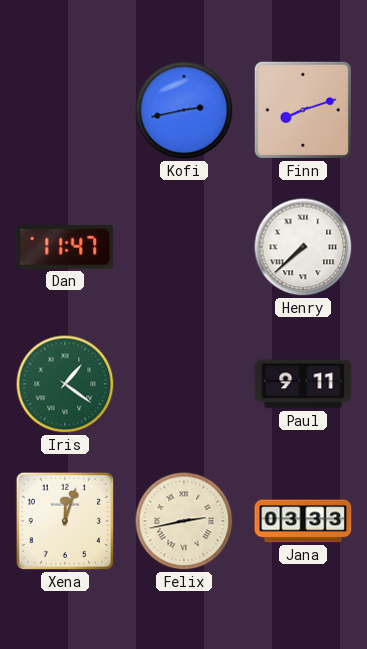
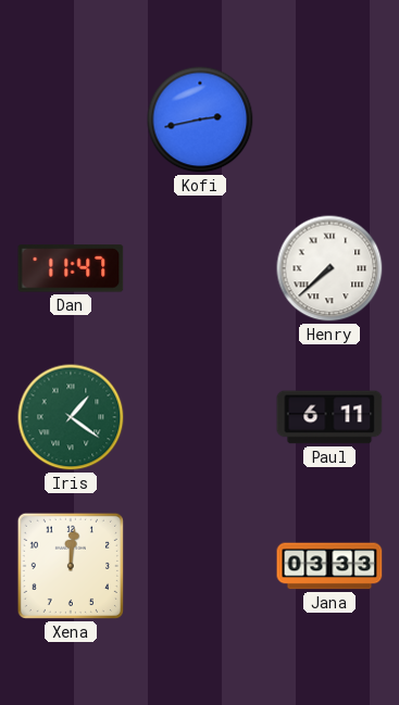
Finn: 8:12 -> none (303, 110)
Paul: 9:11 -> 6:11 (329, 417)
Xena: 12:03 -> 12:01 (71, 566)
Felix: 2:43 -> none (184, 521)
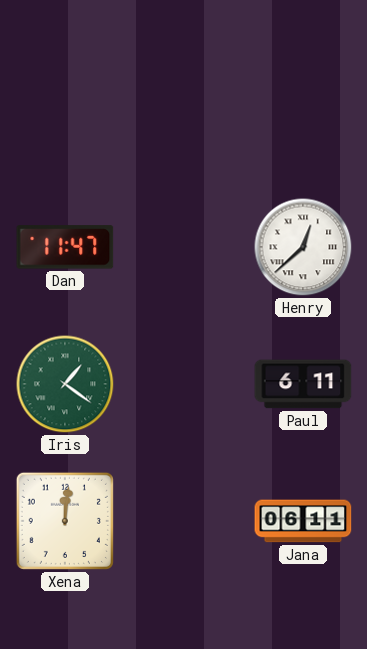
Kofi: 2:43 -> none (200, 119)
Henry: 7:38 -> 12:38 (303, 247)
Jana: 03:33 -> 06:11 (303, 521)
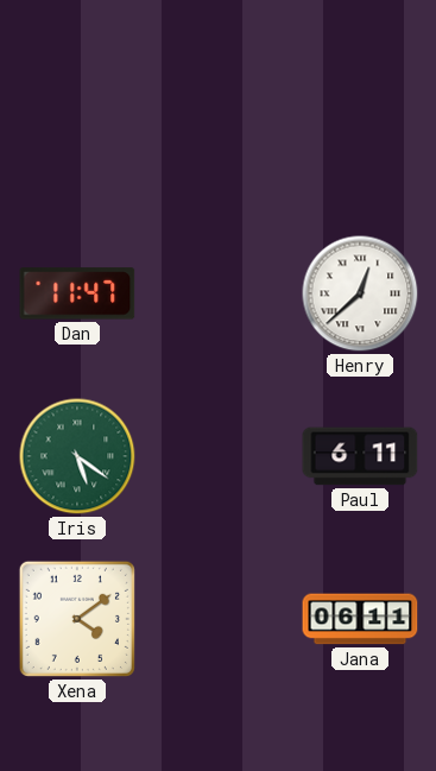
Iris: 1:21 -> 5:21 (77, 456)
Xena: 12:01 -> 4:09 (77, 619)
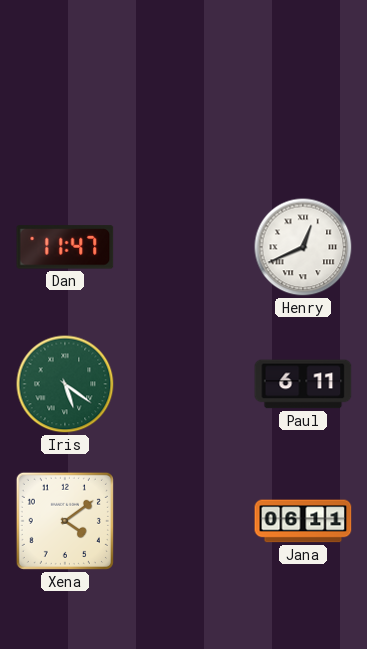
Henry: 12:38 -> 12:41 (303, 247)
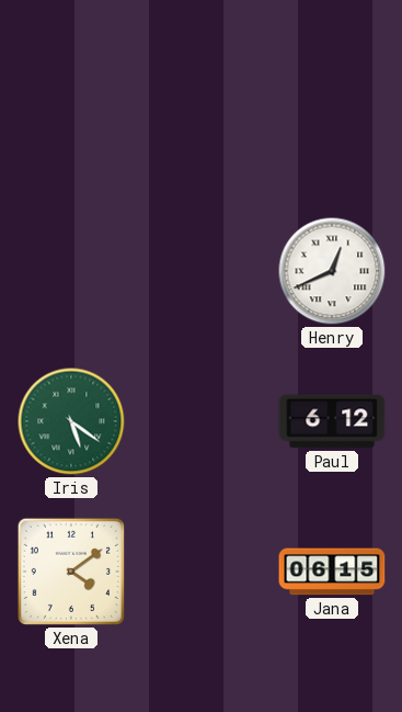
Dan: 11:47 -> none (65, 247)
Paul: 6:11 -> 6:12 (332, 421)
Jana: 06:11 -> 06:15 (332, 572)
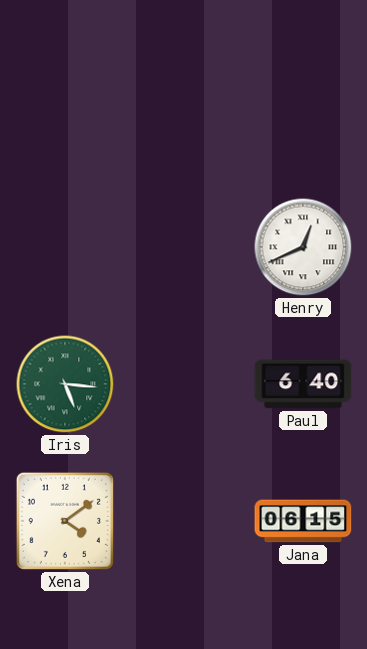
Iris: 5:21 -> 5:16 (65, 384)
Paul: 6:12 -> 6:40 (303, 384)
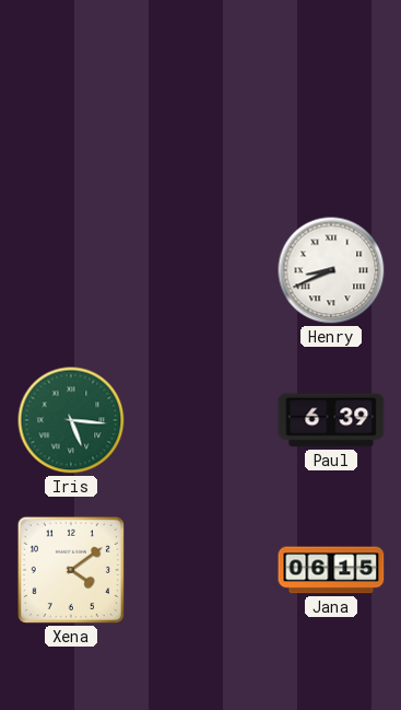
Henry: 12:41 -> 8:41 (331, 270)
Paul: 6:40 -> 6:39 (331, 420)
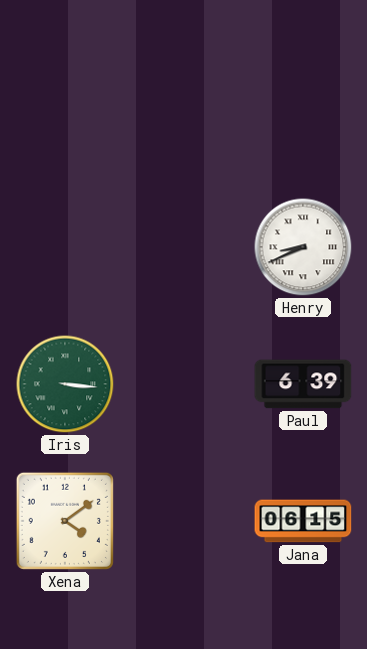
Iris: 5:16 -> 3:16 (65, 384)
